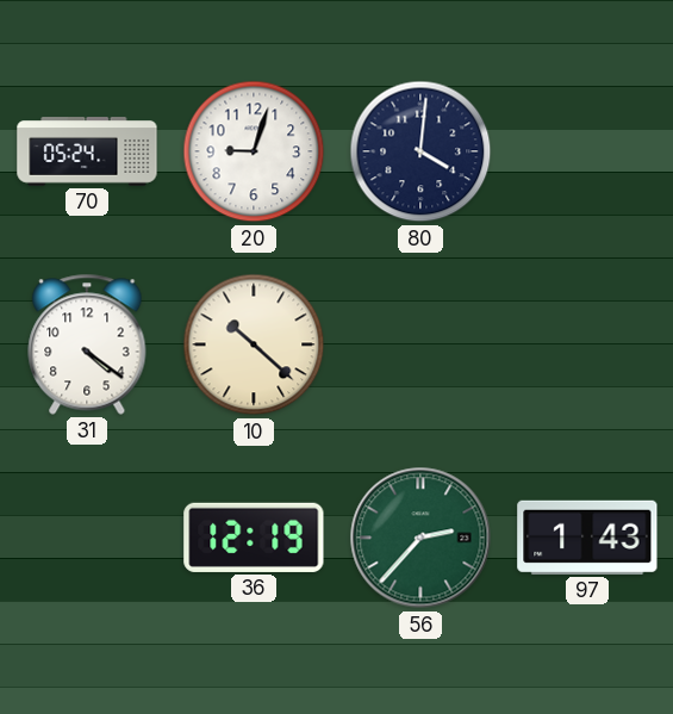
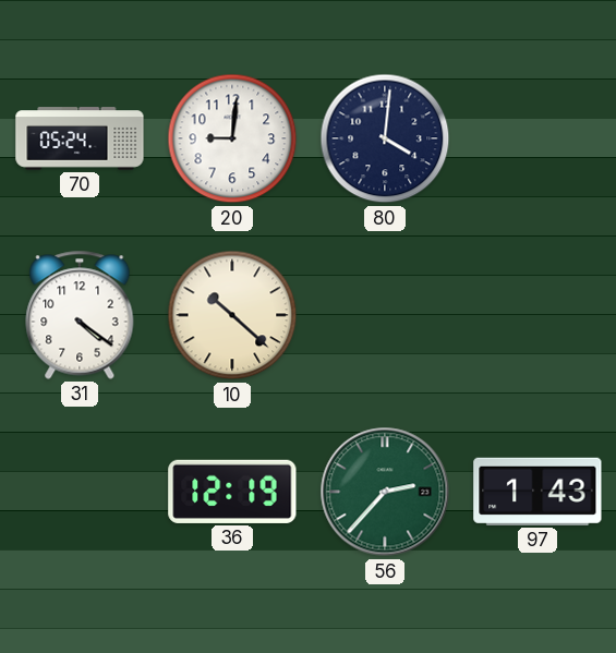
20: 9:03 -> 9:01 (232, 138)
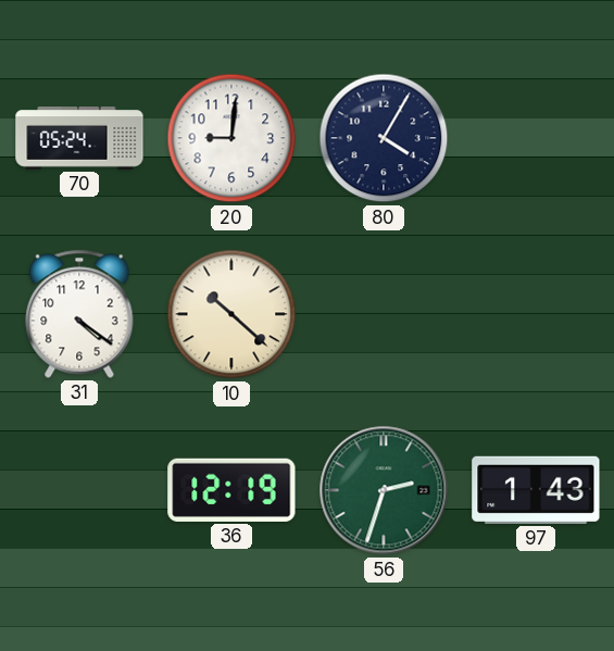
80: 4:01 -> 4:05 (384, 138)
56: 2:37 -> 2:33 (384, 490)
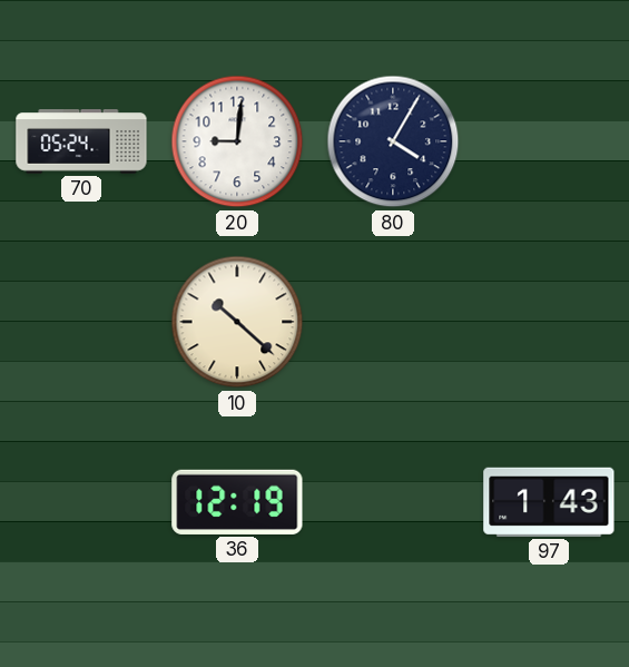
31: 4:21 -> none (79, 314)
56: 2:33 -> none (384, 490)
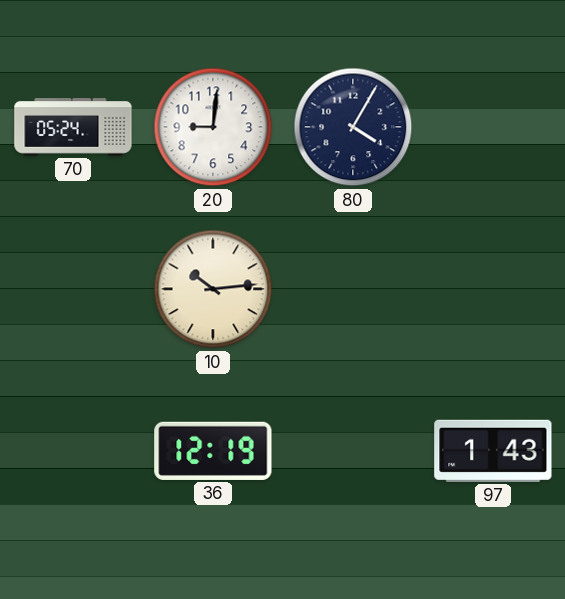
10: 10:22 -> 10:14 (213, 289)
